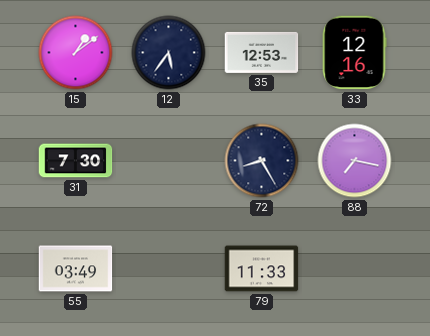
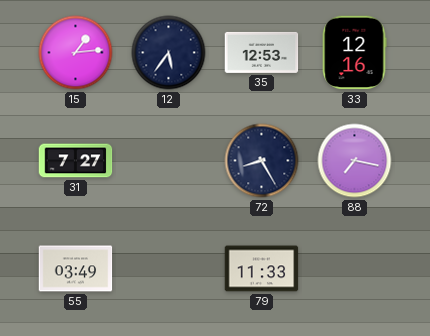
15: 1:09 -> 1:14 (76, 53)
31: 7:30 -> 7:27 (76, 161)
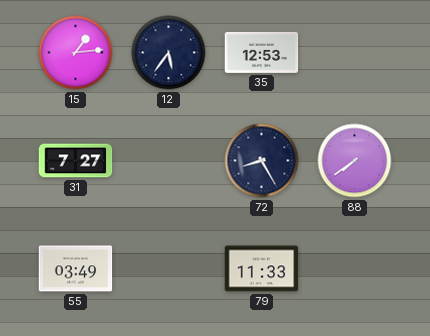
33: 12:16 -> none (354, 53)
88: 7:17 -> 7:39 (355, 161)
